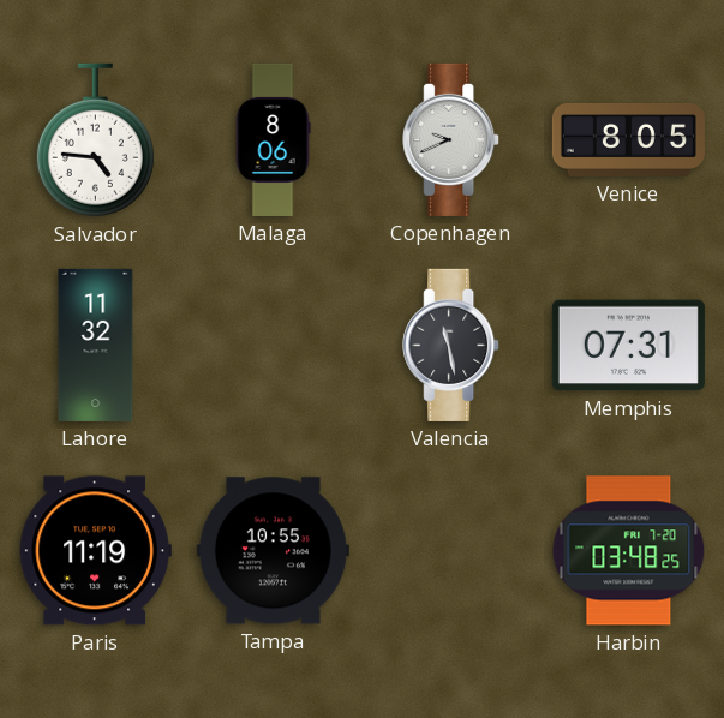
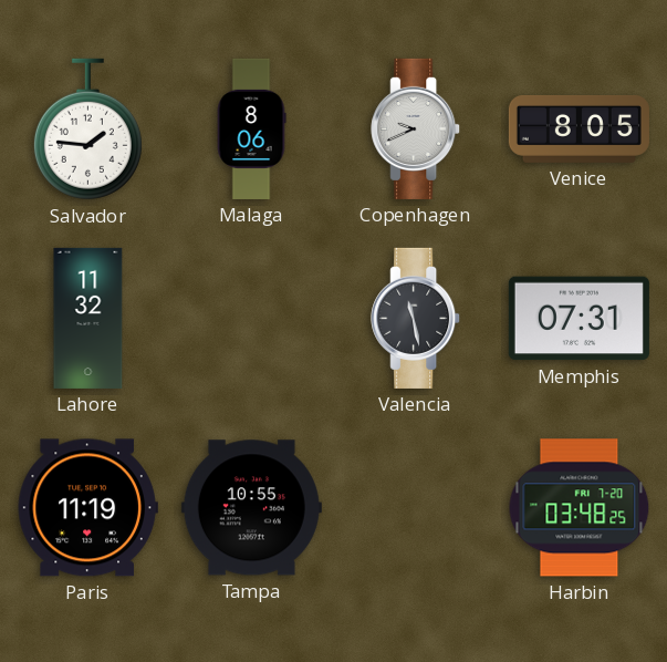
Salvador: 4:46 -> 1:46 (87, 130)
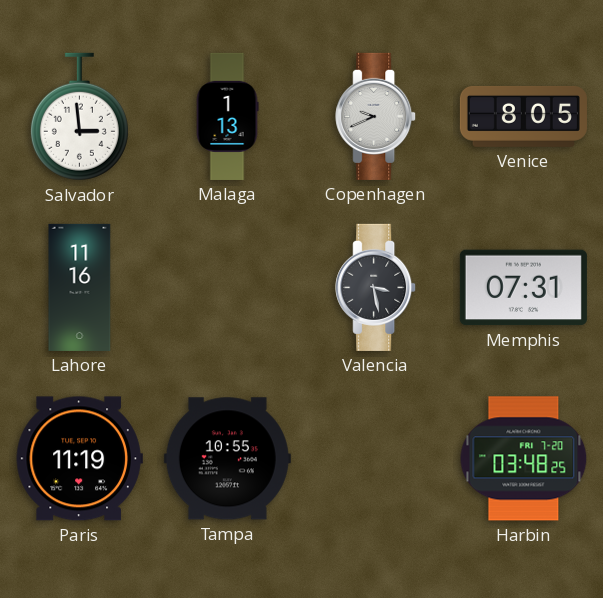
Salvador: 1:46 -> 2:59 (79, 117)
Malaga: 8:06 -> 1:13 (227, 116)
Lahore: 11:32 -> 11:16 (80, 287)
Valencia: 11:28 -> 3:28 (376, 287)
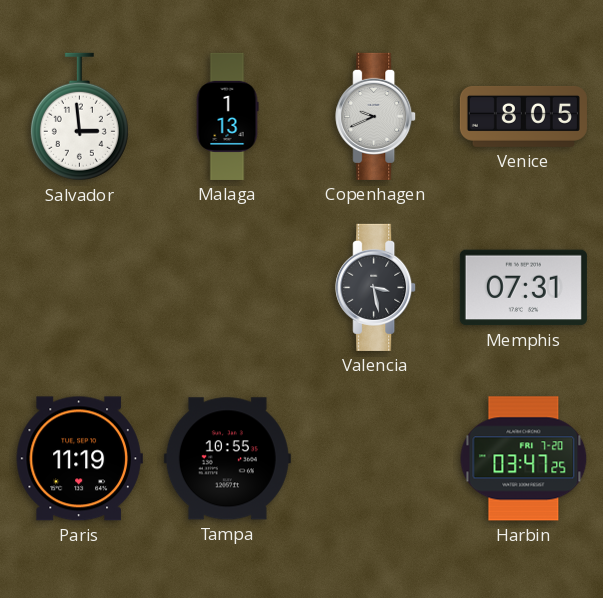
Lahore: 11:16 -> none (80, 287)
Harbin: 03:48 -> 03:47 (524, 459)
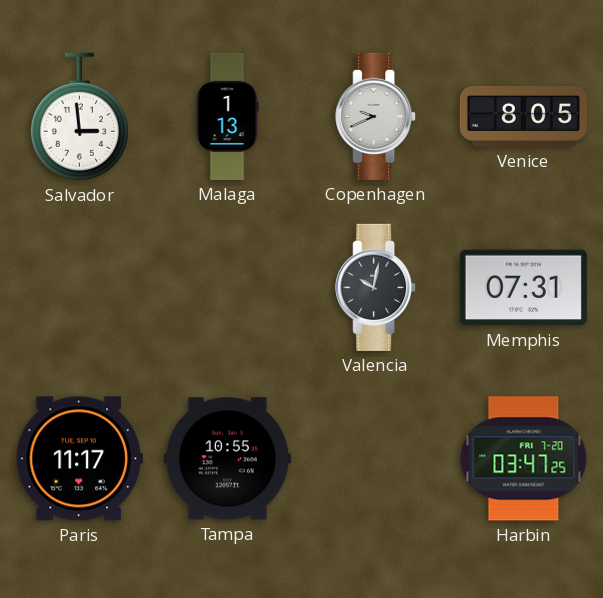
Valencia: 3:28 -> 10:02 (376, 287)
Paris: 11:19 -> 11:17 (79, 459)
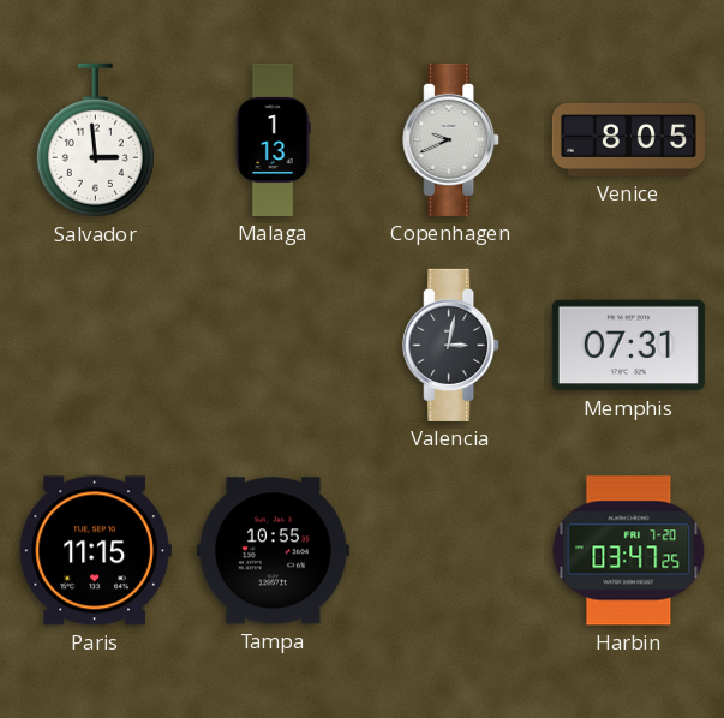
Valencia: 10:02 -> 3:02 (451, 345)
Paris: 11:17 -> 11:15 (95, 551)
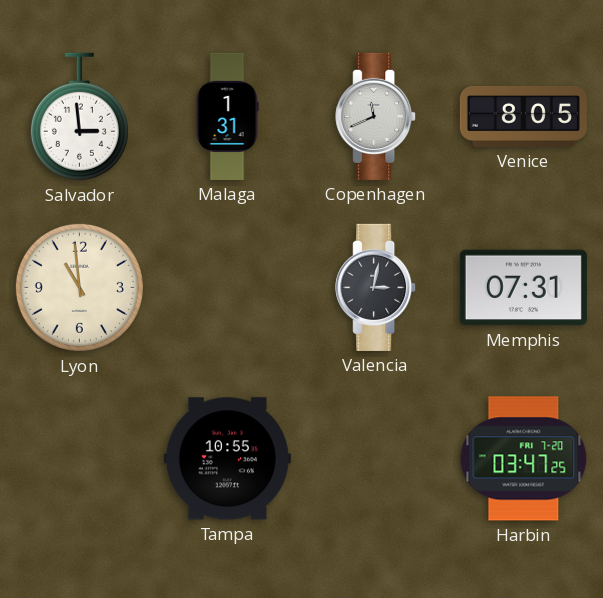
Malaga: 1:13 -> 1:31 (227, 116)
Copenhagen: 9:41 -> 11:41 (376, 116)
Lyon: none -> 10:59 (79, 287)
Paris: 11:15 -> none (95, 551)
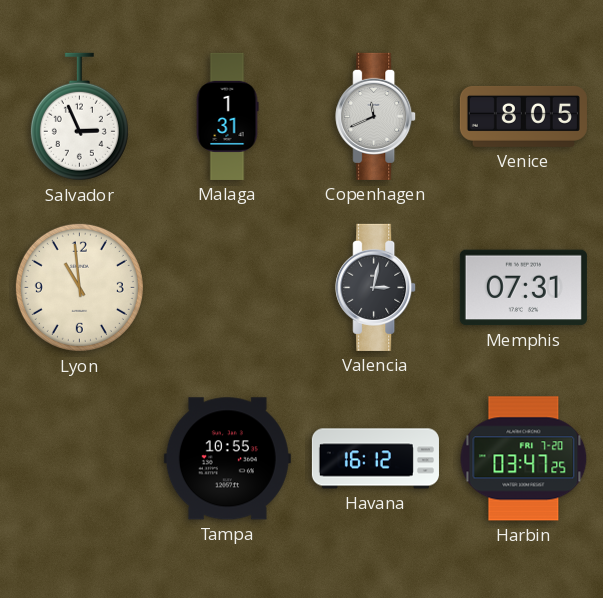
Salvador: 2:59 -> 2:56 (79, 117)
Havana: none -> 16:12 (375, 459)
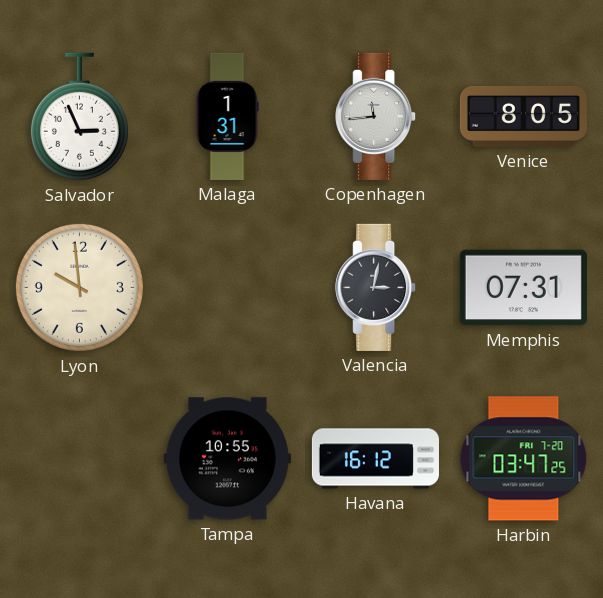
Copenhagen: 11:41 -> 11:44 (376, 116)
Lyon: 10:59 -> 9:59 (79, 287)
